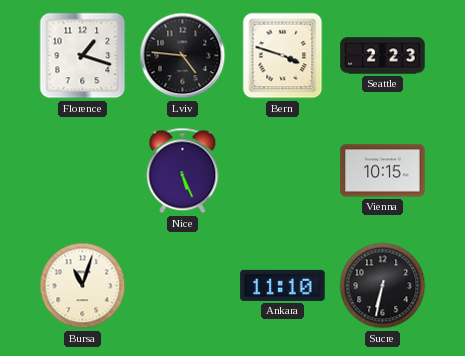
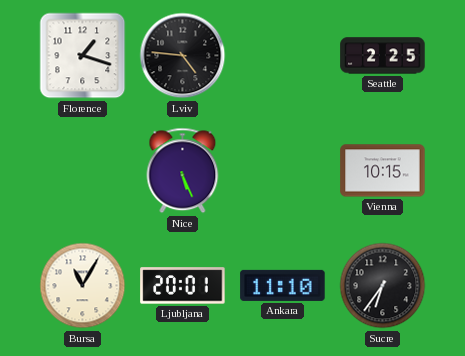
Bern: 3:48 -> none (283, 56)
Seattle: 2:23 -> 2:25 (383, 56)
Bursa: 11:03 -> 11:05 (83, 286)
Ljubljana: none -> 20:01 (183, 286)
Sucre: 6:32 -> 6:36 (383, 286)
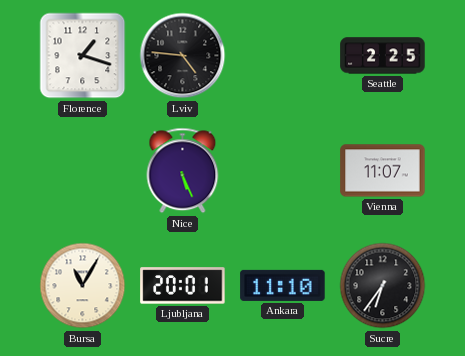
Vienna: 10:15 -> 11:07 (383, 171)
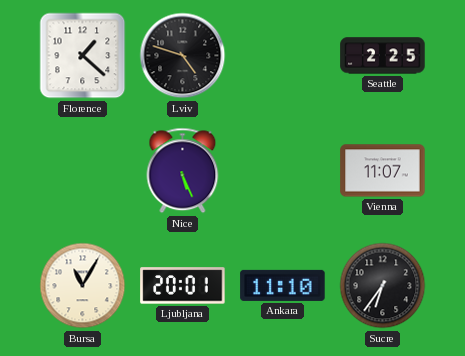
Florence: 1:18 -> 1:22 (83, 56)
Lviv: 4:46 -> 4:48 (183, 56)
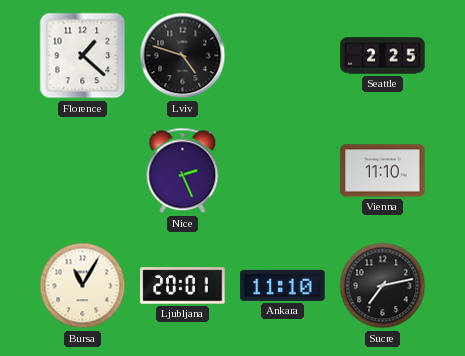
Nice: 5:26 -> 2:26 (183, 171)
Vienna: 11:07 -> 11:10 (383, 171)
Sucre: 6:36 -> 7:13 (383, 286)
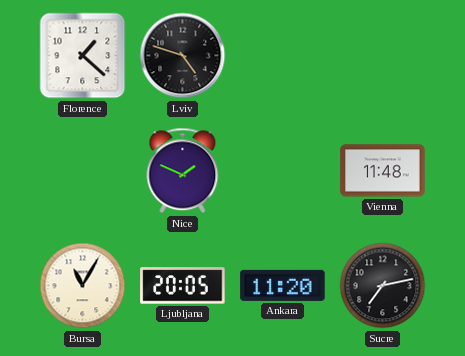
Seattle: 2:25 -> none (383, 56)
Nice: 2:26 -> 1:49 (183, 171)
Vienna: 11:10 -> 11:48 (383, 171)
Ljubljana: 20:01 -> 20:05 (183, 286)
Ankara: 11:10 -> 11:20 (283, 285)
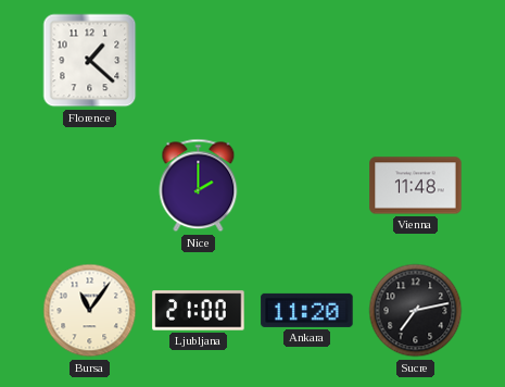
Lviv: 4:48 -> none (183, 56)
Nice: 1:49 -> 2:00 (199, 186)
Bursa: 11:05 -> 11:06 (90, 311)
Ljubljana: 20:05 -> 21:00 (199, 311)
